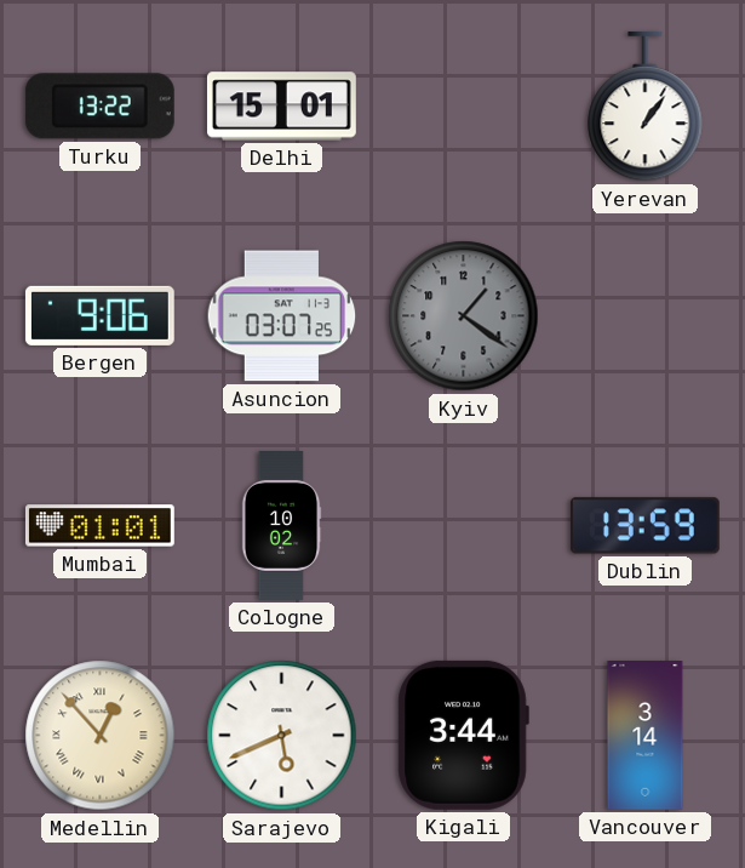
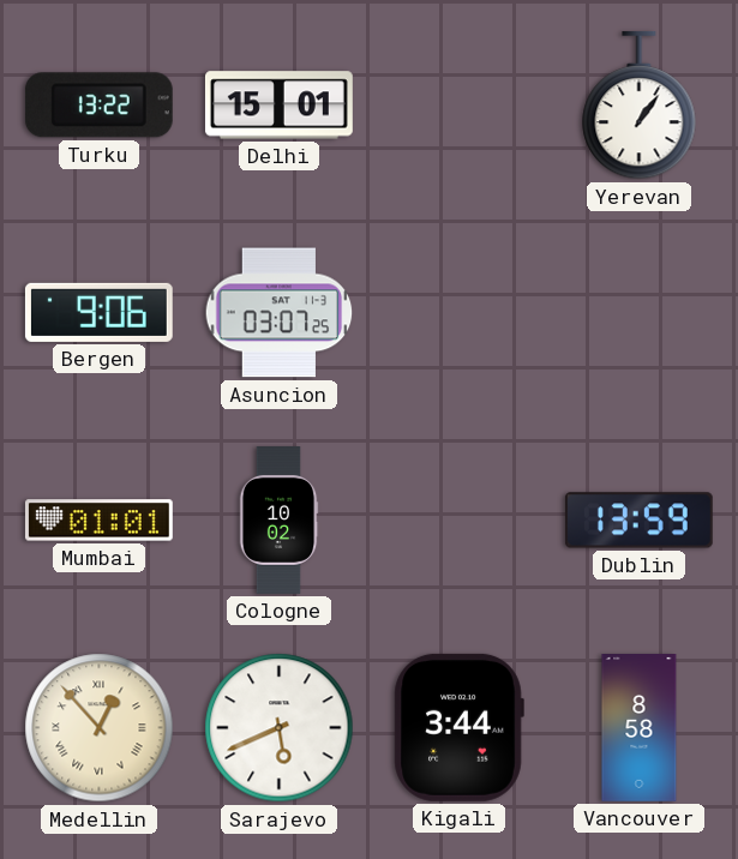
Kyiv: 1:21 -> none (464, 316)
Vancouver: 3:14 -> 8:58 (640, 728)
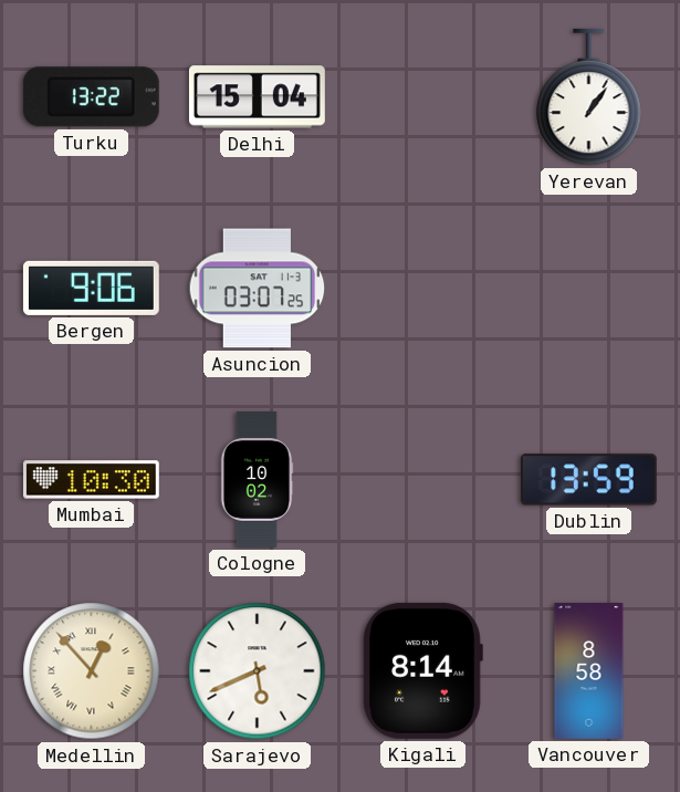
Delhi: 15:01 -> 15:04 (257, 97)
Mumbai: 01:01 -> 10:30 (91, 480)
Kigali: 3:44 -> 8:14 (422, 670)
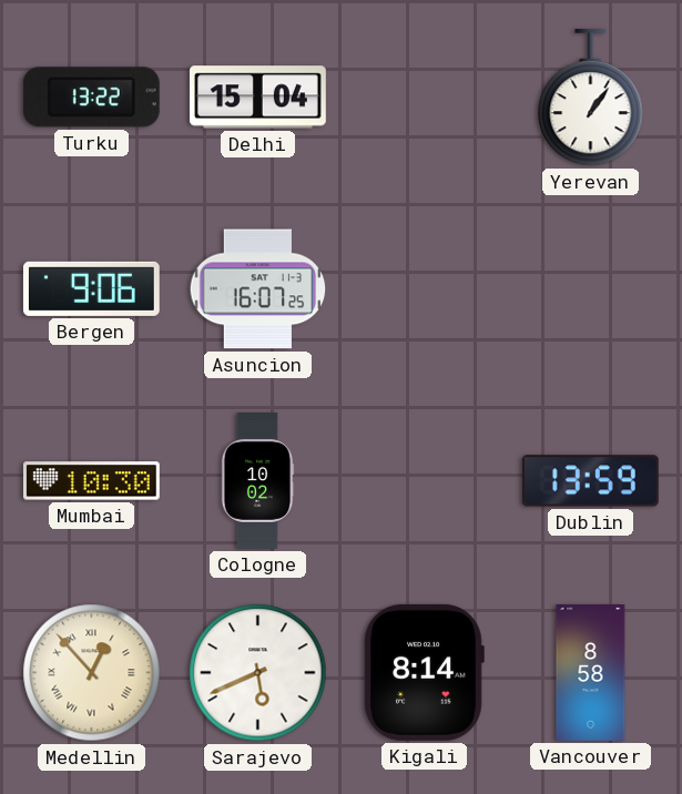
Asuncion: 03:07 -> 16:07 (258, 289)
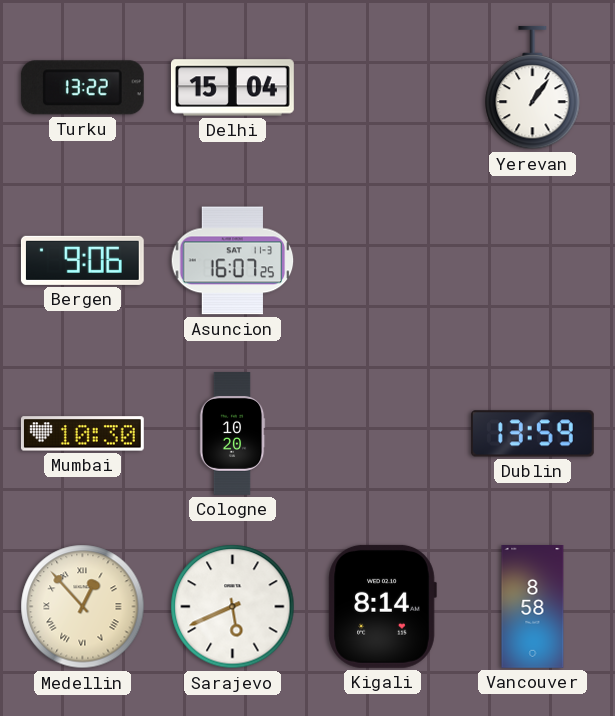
Cologne: 10:02 -> 10:20 (232, 434)
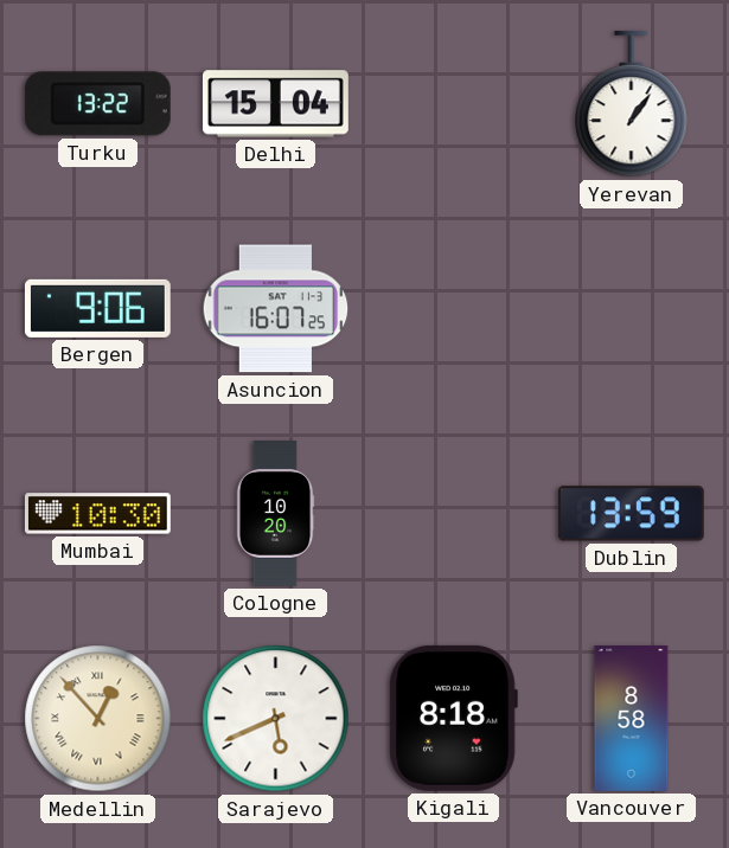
Kigali: 8:14 -> 8:18 (453, 718)
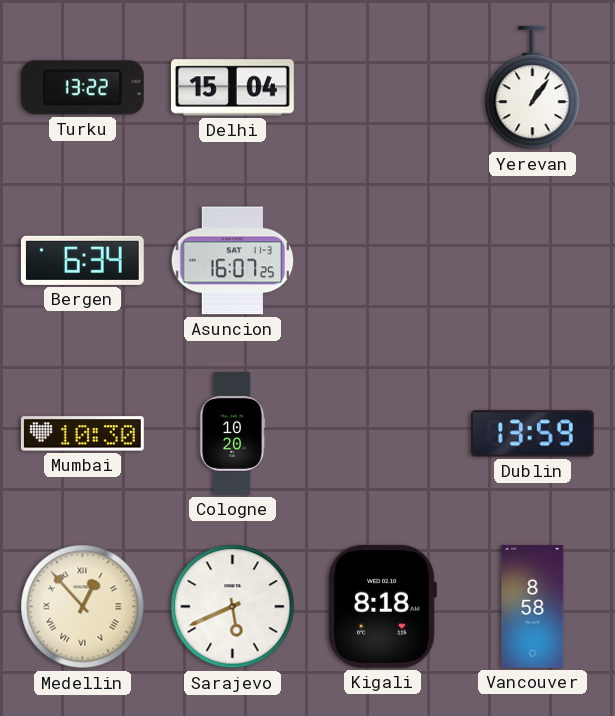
Bergen: 9:06 -> 6:34 (82, 260)
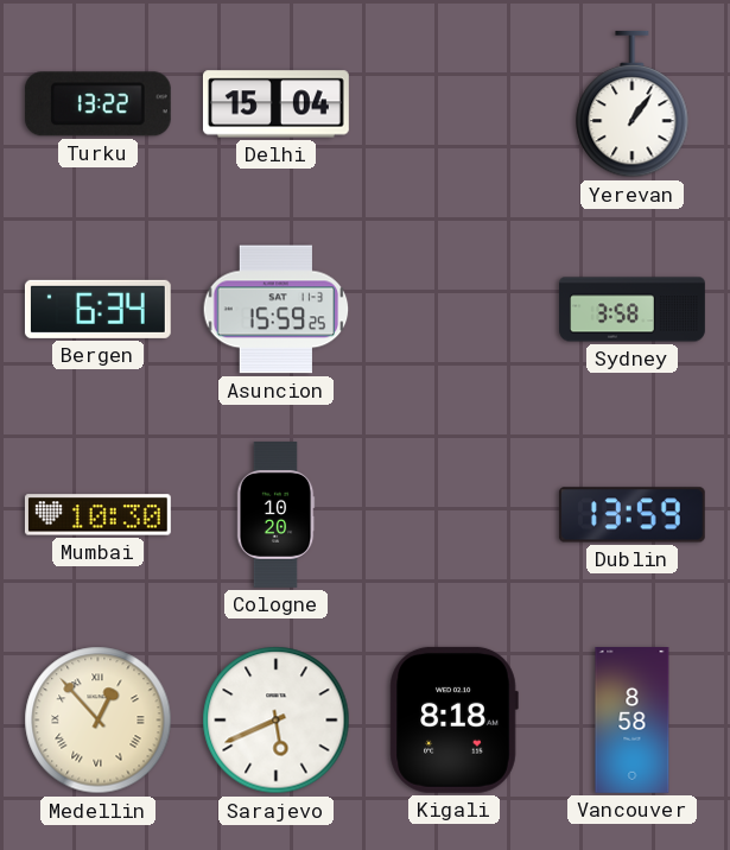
Asuncion: 16:07 -> 15:59 (277, 310)
Sydney: none -> 3:58 (633, 310)
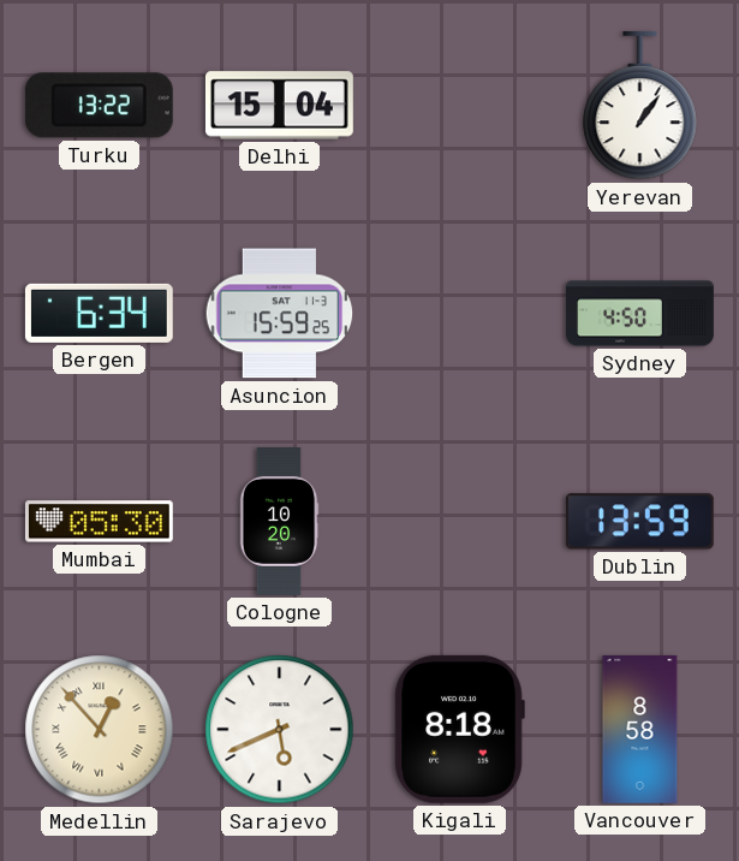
Sydney: 3:58 -> 4:50 (640, 314)
Mumbai: 10:30 -> 05:30 (99, 522)
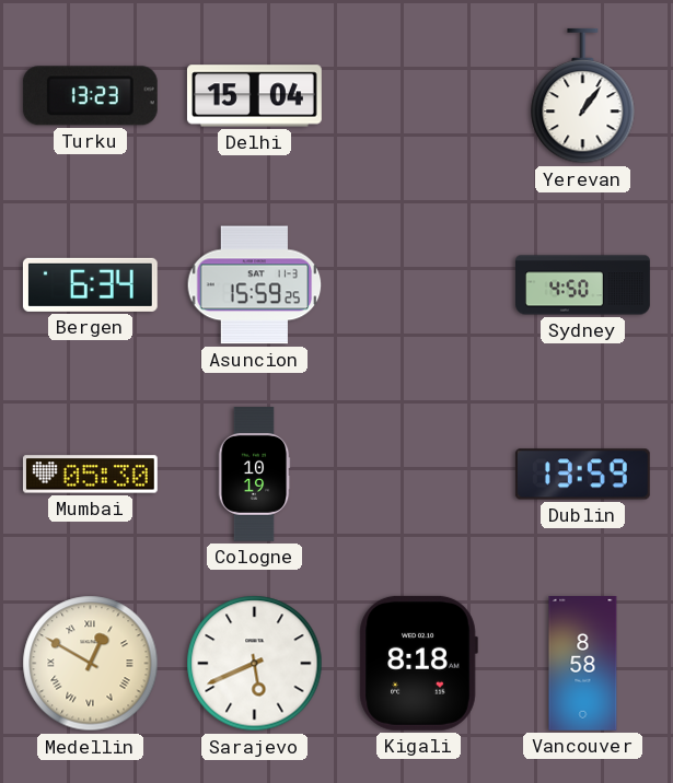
Turku: 13:22 -> 13:23 (90, 96)
Cologne: 10:20 -> 10:19 (254, 475)
Medellin: 12:53 -> 12:50 (91, 664)
